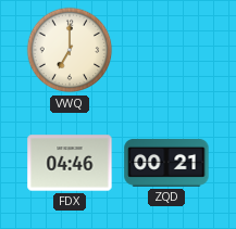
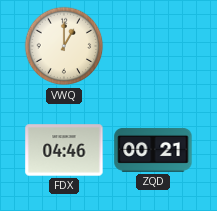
VWQ: 7:00 -> 1:00 (64, 46)
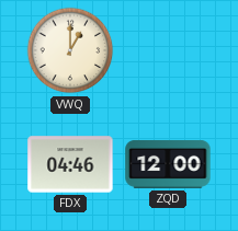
ZQD: 00:21 -> 12:00 (168, 164)
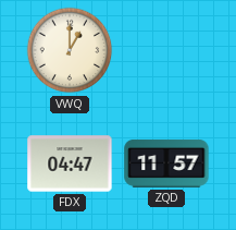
FDX: 04:46 -> 04:47 (70, 164)
ZQD: 12:00 -> 11:57 (166, 164)
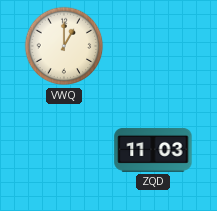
FDX: 04:47 -> none (70, 164)
ZQD: 11:57 -> 11:03 (153, 150)
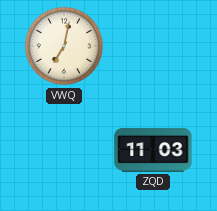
VWQ: 1:00 -> 7:02 (64, 46)
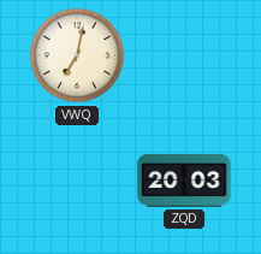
ZQD: 11:03 -> 20:03 (184, 181)
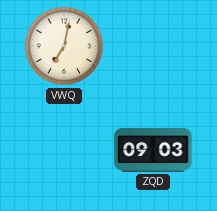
ZQD: 20:03 -> 09:03 (153, 150)
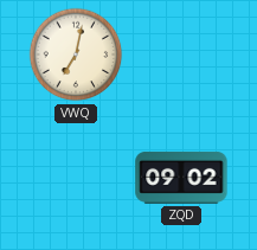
ZQD: 09:03 -> 09:02 (181, 178)
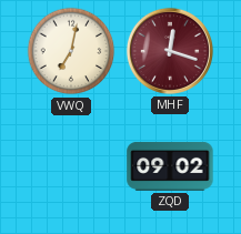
MHF: none -> 12:18 (170, 51)
